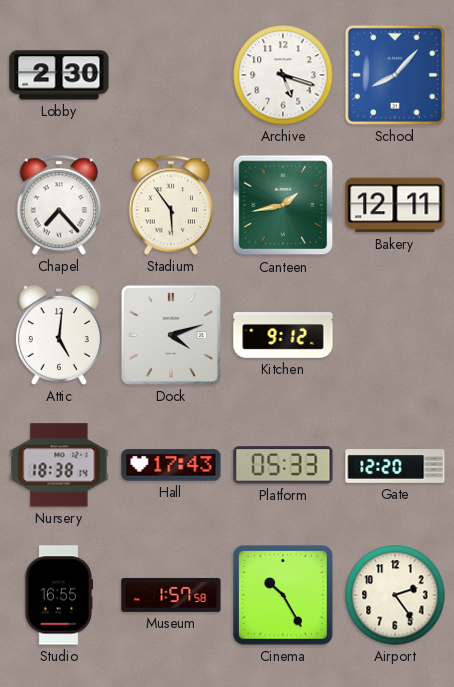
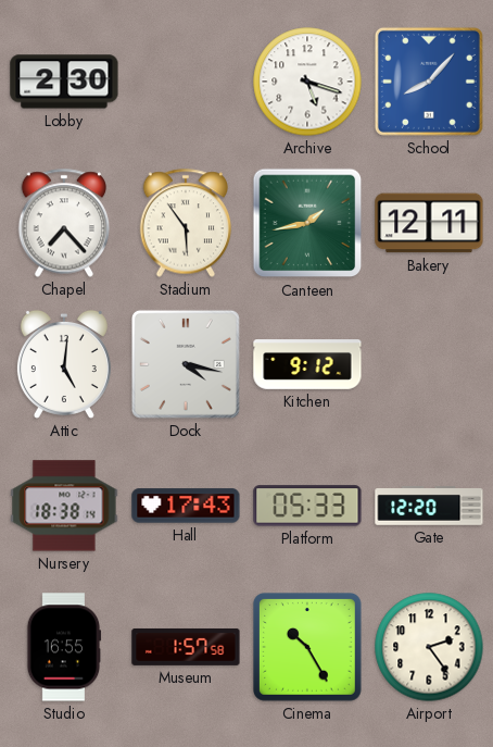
Dock: 4:12 -> 4:17 (186, 364)
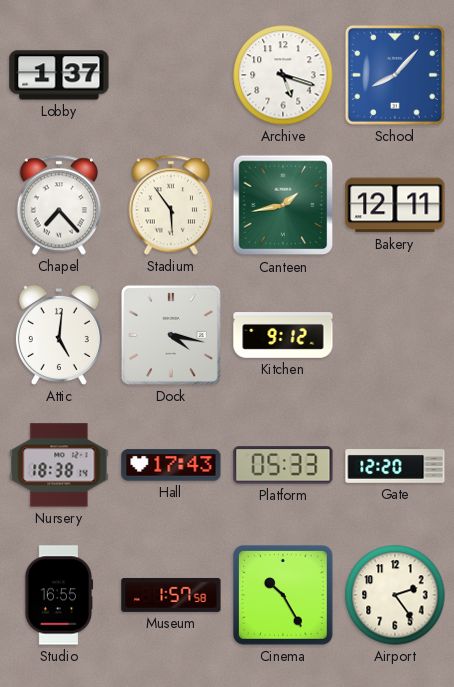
Lobby: 2:30 -> 1:37 (59, 75)
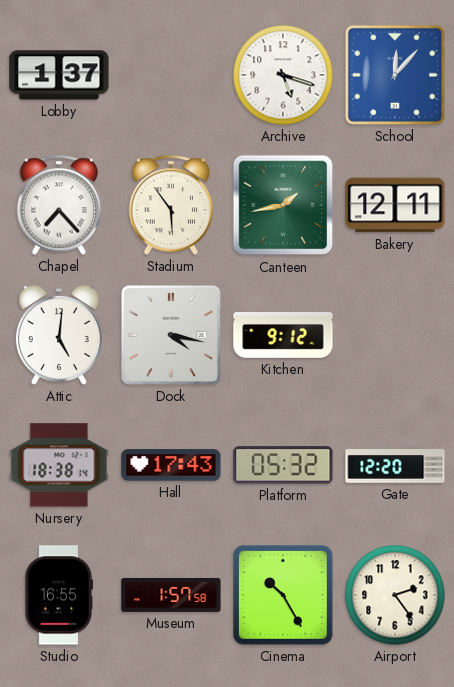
School: 8:07 -> 12:07 (395, 75)
Platform: 05:33 -> 05:32 (283, 465)
